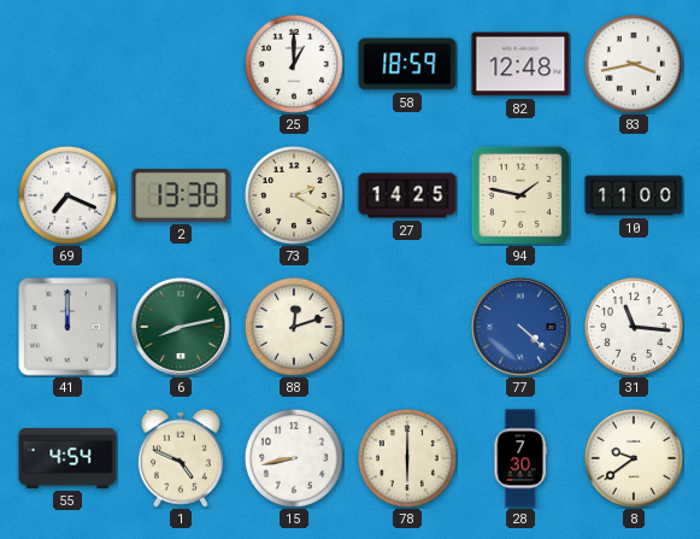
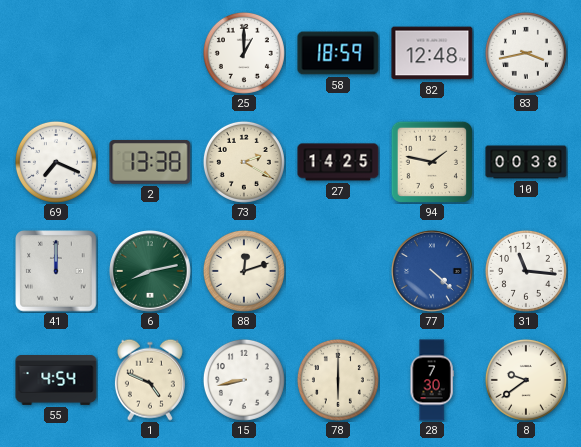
10: 11:00 -> 00:38 (526, 162)
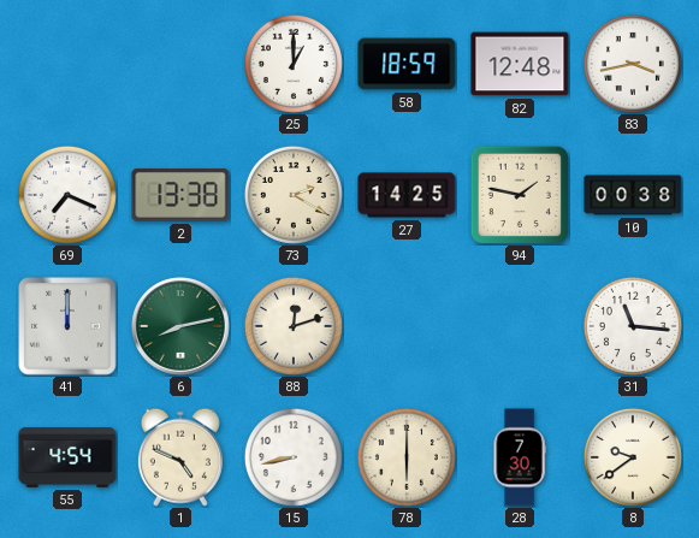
77: 4:22 -> none (432, 271)
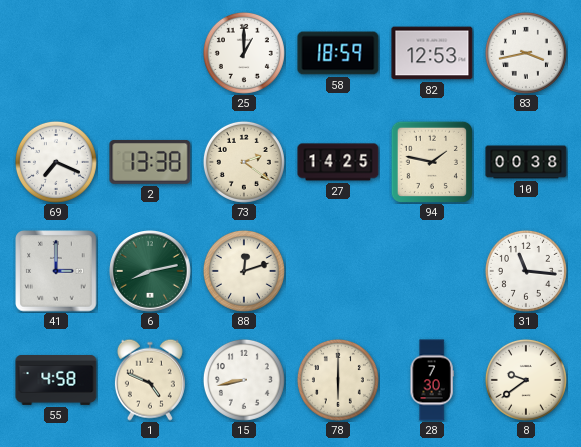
82: 12:48 -> 12:53 (432, 53)
73: 2:20 -> 2:21 (244, 162)
41: 12:00 -> 3:00 (56, 271)
55: 4:54 -> 4:58 (56, 381)
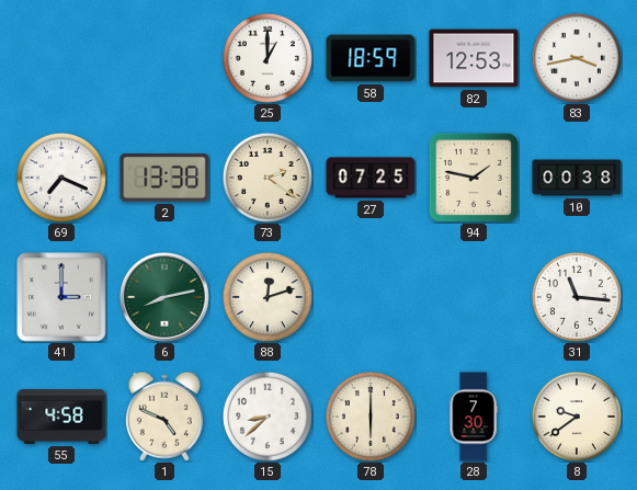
27: 14:25 -> 07:25 (371, 178)
15: 8:43 -> 8:38 (268, 417)
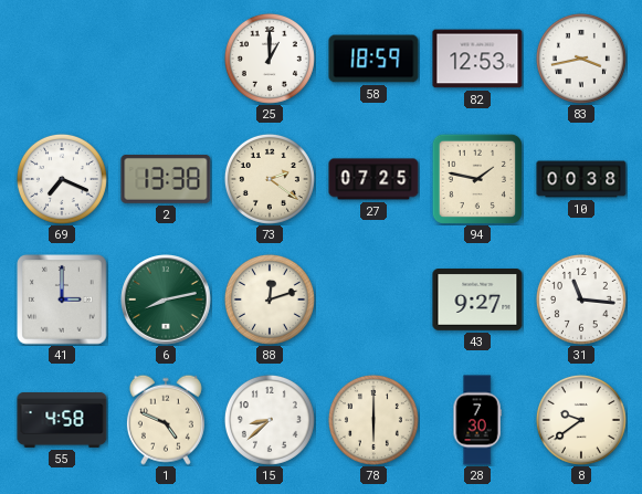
43: none -> 9:27 (477, 299)
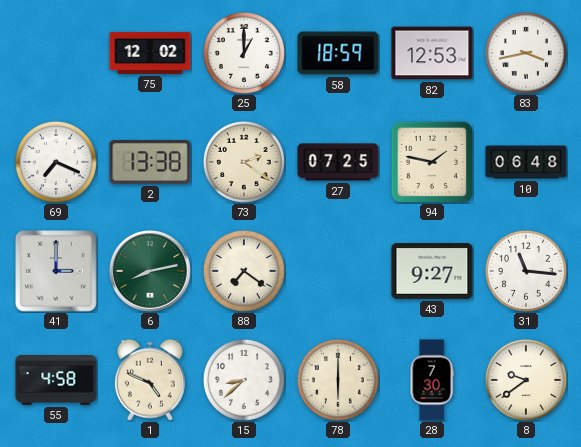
75: none -> 12:02 (150, 53)
10: 00:38 -> 06:48 (526, 162)
88: 12:12 -> 7:21 (244, 271)
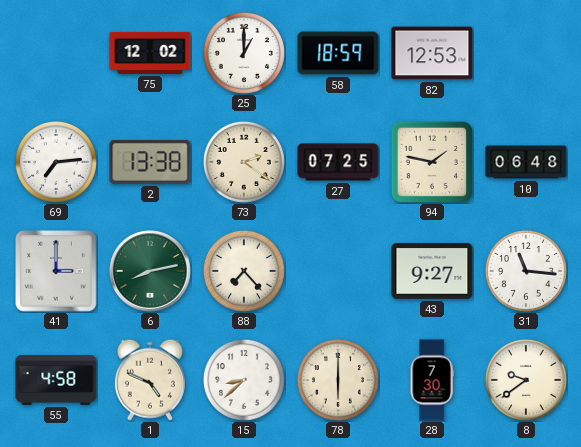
83: 3:43 -> none (526, 53)
69: 7:19 -> 7:14 (56, 162)
88: 7:21 -> 7:23 (244, 271)
